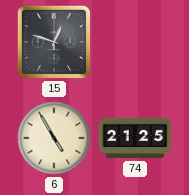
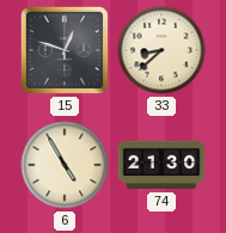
33: none -> 8:38 (161, 50)
74: 21:25 -> 21:30 (161, 165)
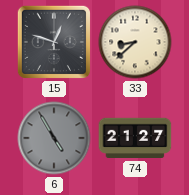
6 dial: cream -> grey (54, 138)
74: 21:30 -> 21:27 (135, 138)
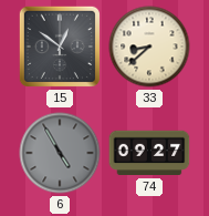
15: 12:48 -> 12:51 (60, 47)
74: 21:27 -> 09:27 (149, 153)
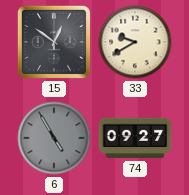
33: 8:38 -> 9:40 (135, 42)
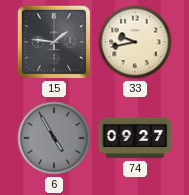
15: 12:51 -> 1:46 (54, 42)
33: 9:40 -> 9:43 (135, 42)
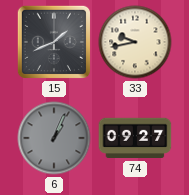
15: 1:46 -> 1:41 (54, 42)
6: 4:55 -> 1:04 (54, 138)
